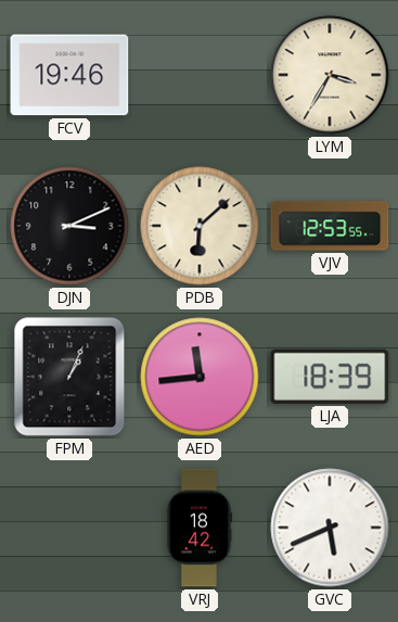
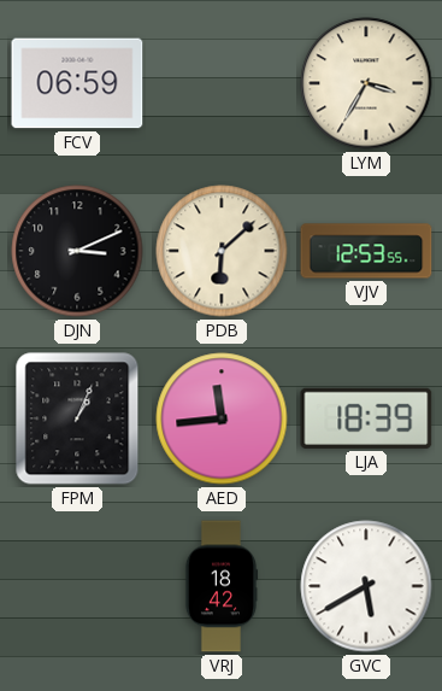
FCV: 19:46 -> 06:59 (77, 83)
GVC: 5:41 -> 5:40 (366, 586)
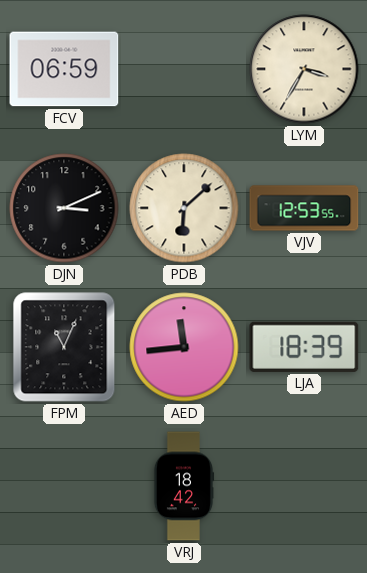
FPM: 1:04 -> 11:04 (64, 347)
GVC: 5:40 -> none (366, 586)
